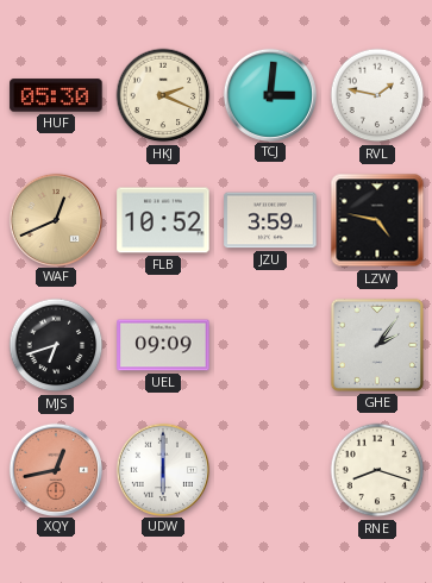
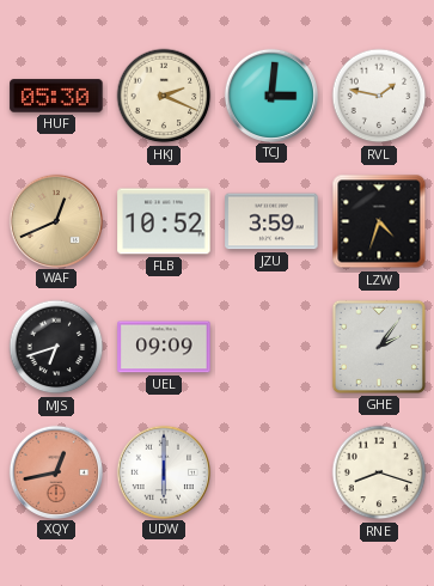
LZW: 4:47 -> 4:33 (379, 221)
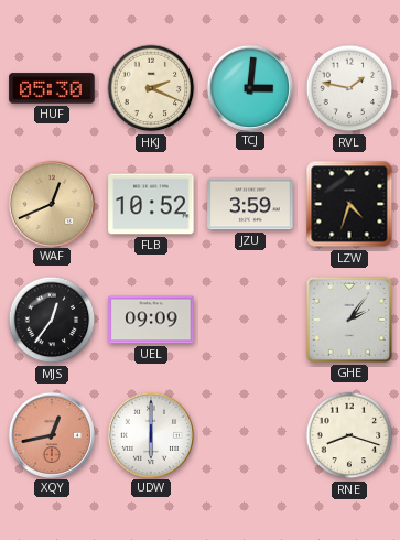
MJS: 6:42 -> 12:36 (52, 320)
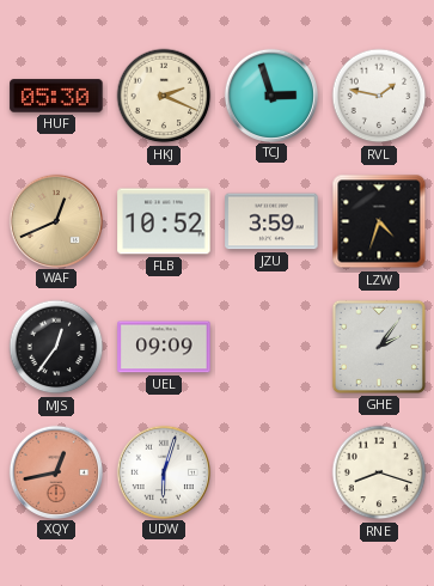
TCJ: 3:01 -> 2:57 (270, 94)
UDW: 6:00 -> 6:03 (163, 471)
